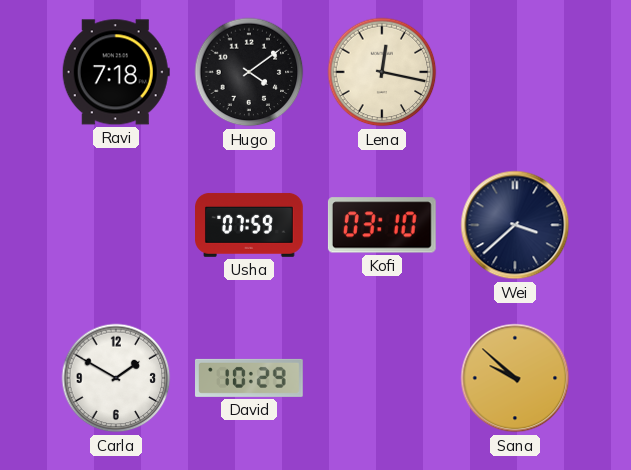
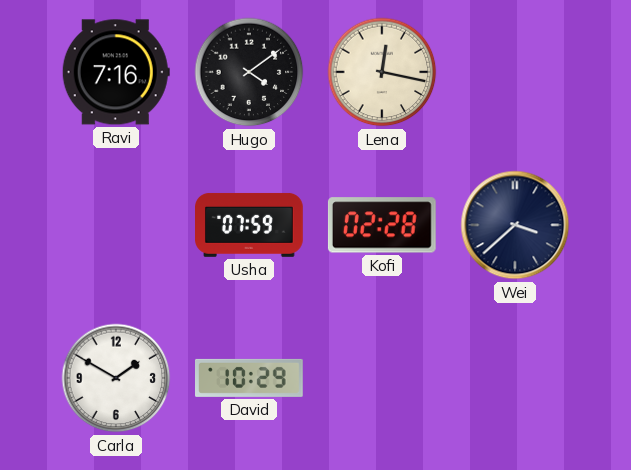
Ravi: 7:18 -> 7:16 (116, 72)
Kofi: 03:10 -> 02:28 (382, 225)
Sana: 9:52 -> none (515, 378)
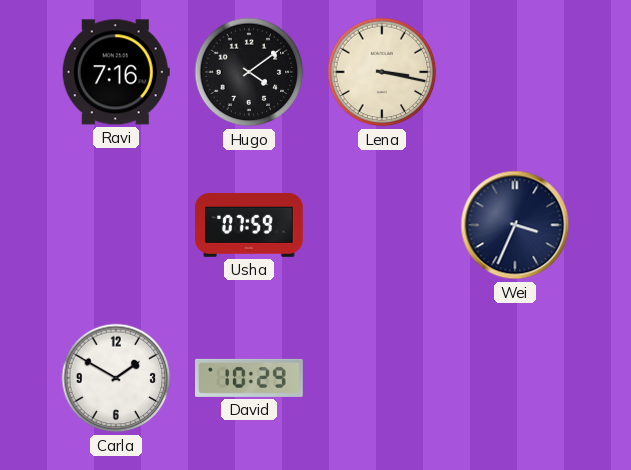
Lena: 12:17 -> 3:17 (382, 72)
Kofi: 02:28 -> none (382, 225)
Wei: 3:38 -> 3:34 (515, 225)
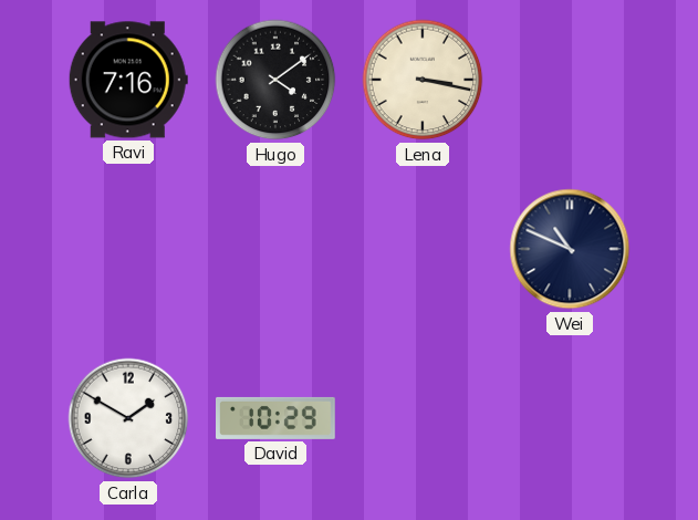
Usha: 07:59 -> none (250, 225)
Wei: 3:34 -> 10:49 (570, 249)
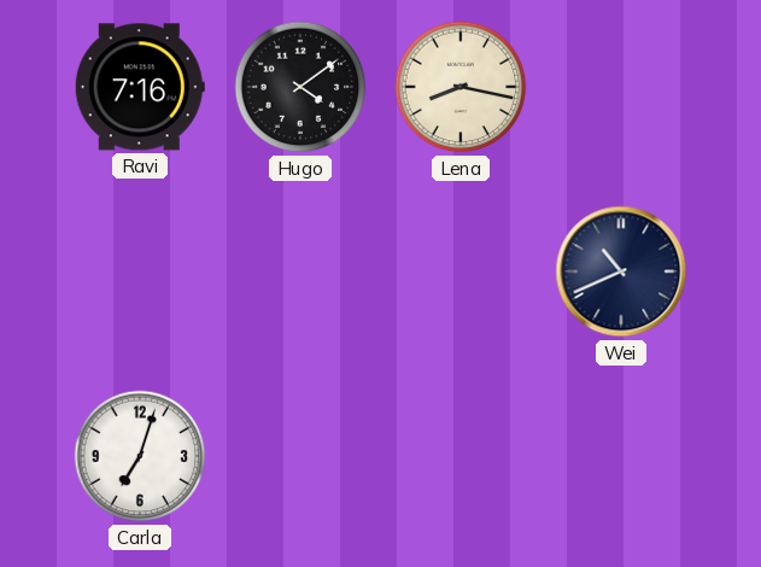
Lena: 3:17 -> 8:17 (461, 87)
Wei: 10:49 -> 10:41 (621, 271)
Carla: 1:50 -> 7:03 (140, 456)
David: 10:29 -> none (277, 418)
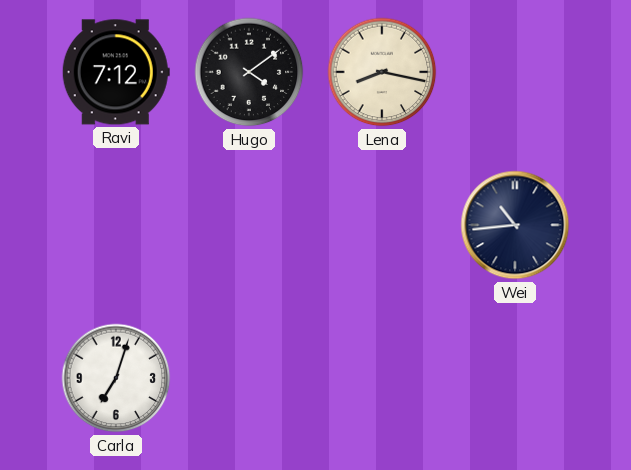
Ravi: 7:16 -> 7:12 (116, 72)
Wei: 10:41 -> 10:44 (515, 225)
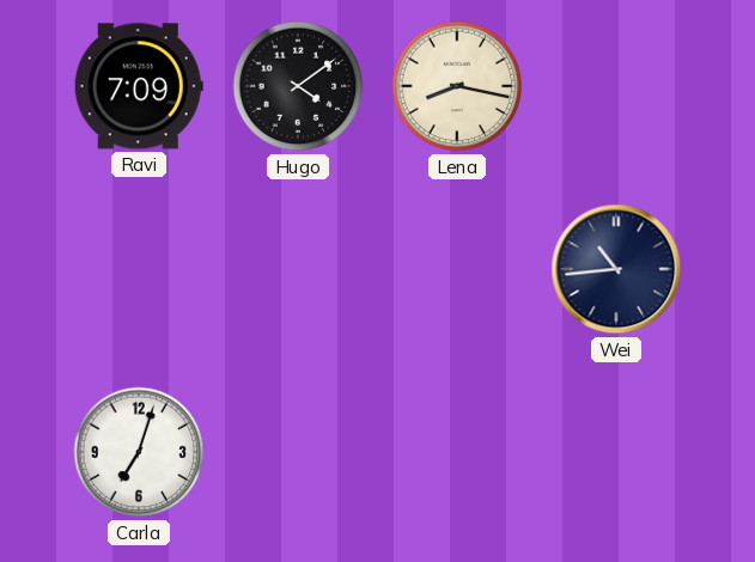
Ravi: 7:12 -> 7:09 (139, 86)
